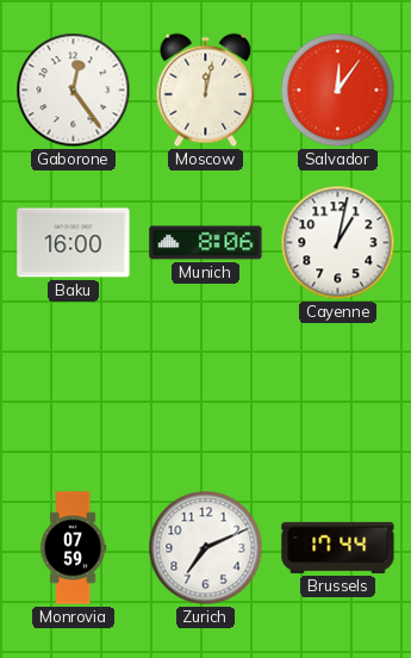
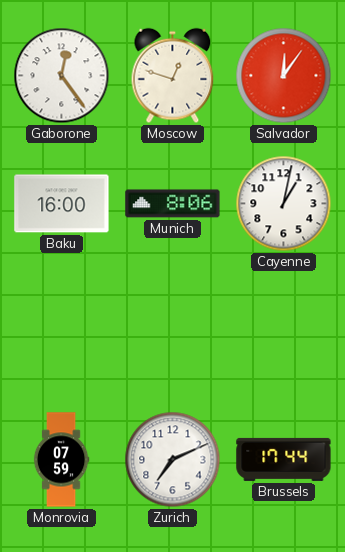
Moscow: 12:02 -> 12:48 (173, 76)
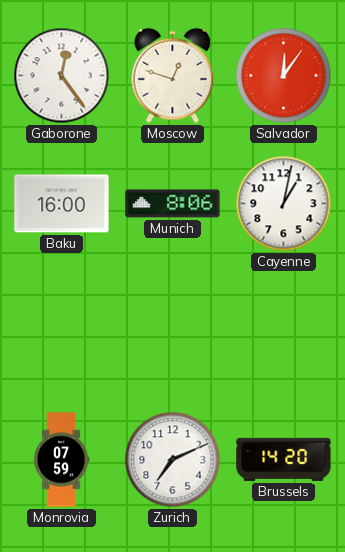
Brussels: 17:44 -> 14:20 (284, 459)
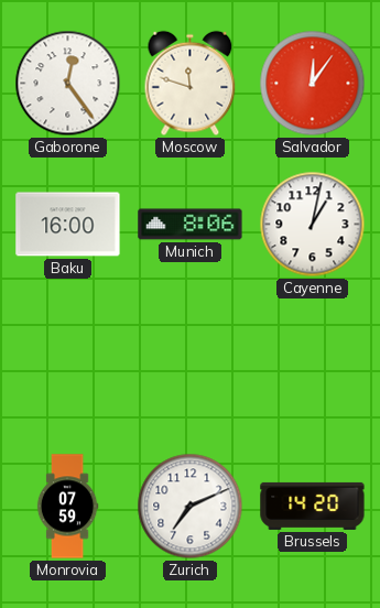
Moscow: 12:48 -> 11:48 (191, 84)
